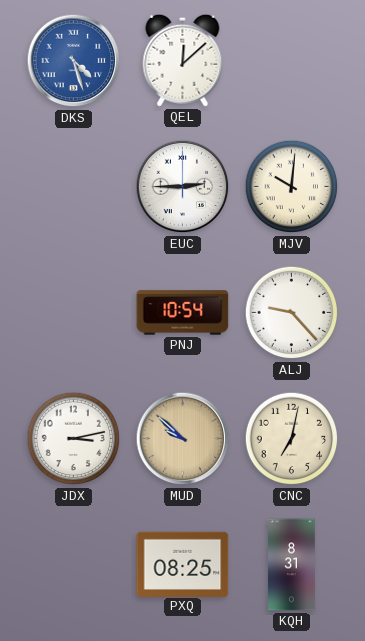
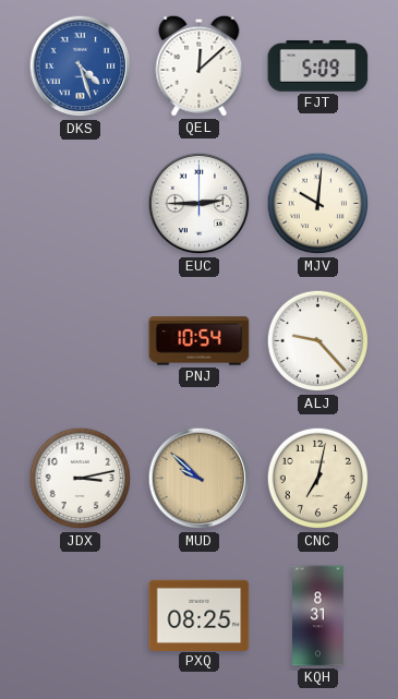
FJT: none -> 5:09 (318, 67)
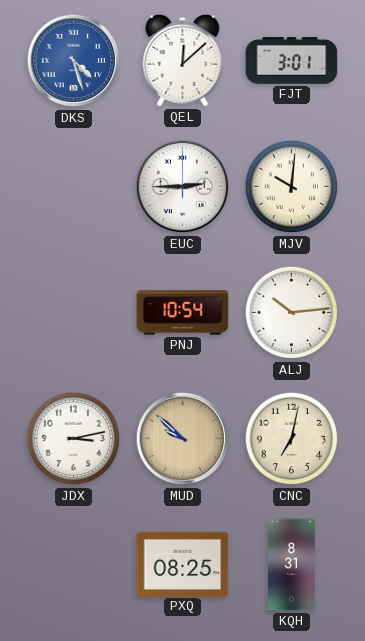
FJT: 5:09 -> 3:01 (292, 61)
ALJ: 9:23 -> 10:14 (292, 313)
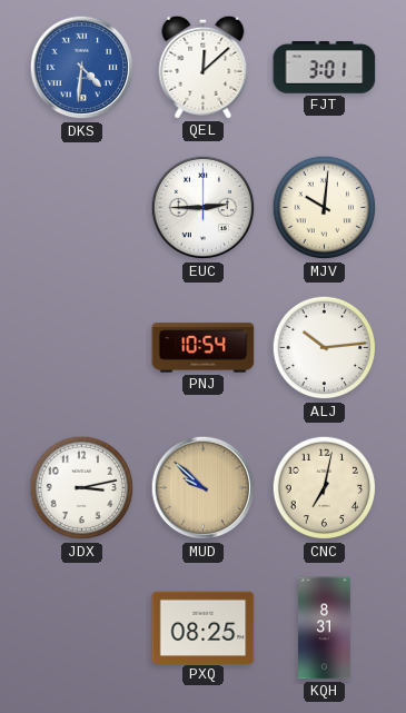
DKS: 4:27 -> 4:31 (82, 68)
